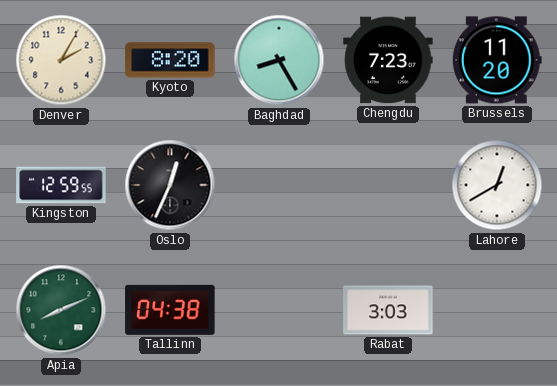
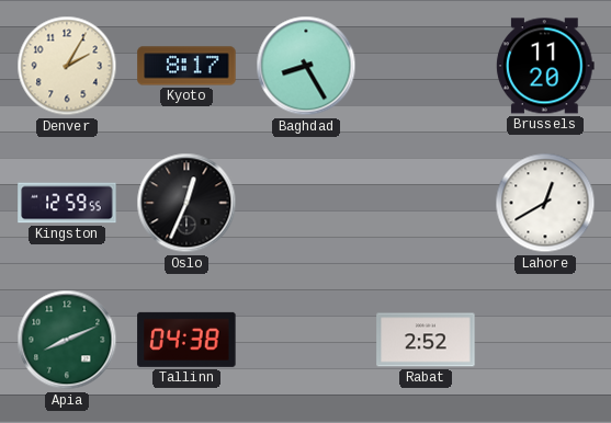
Kyoto: 8:20 -> 8:17 (186, 66)
Chengdu: 7:23 -> none (388, 60)
Rabat: 3:03 -> 2:52 (426, 340)
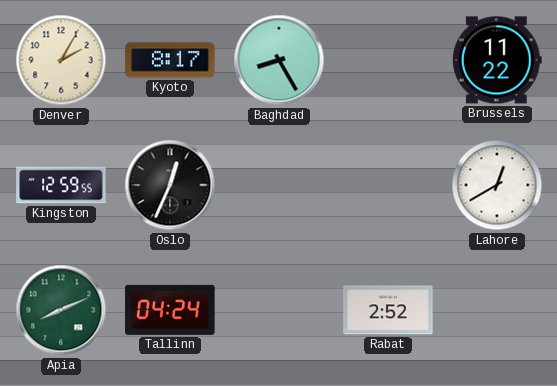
Brussels: 11:20 -> 11:22 (497, 60)
Tallinn: 04:38 -> 04:24 (170, 310)
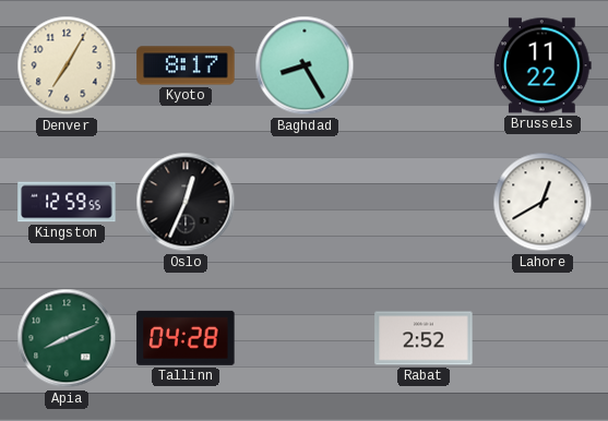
Denver: 2:05 -> 7:05 (67, 65)
Tallinn: 04:24 -> 04:28 (186, 338)
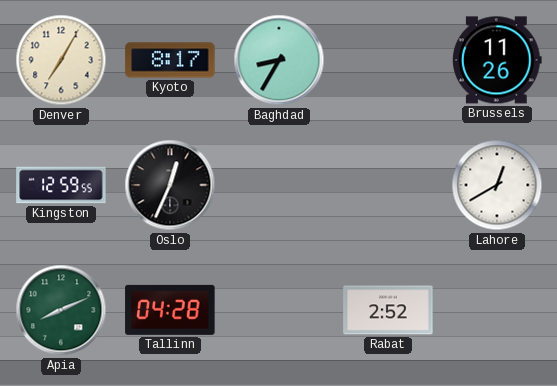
Baghdad: 8:25 -> 8:35 (279, 60)
Brussels: 11:22 -> 11:26 (497, 60)
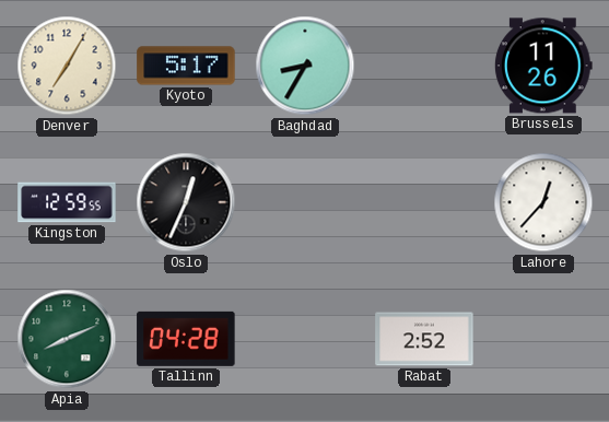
Kyoto: 8:17 -> 5:17 (186, 66)
Lahore: 12:40 -> 12:37 (543, 202)
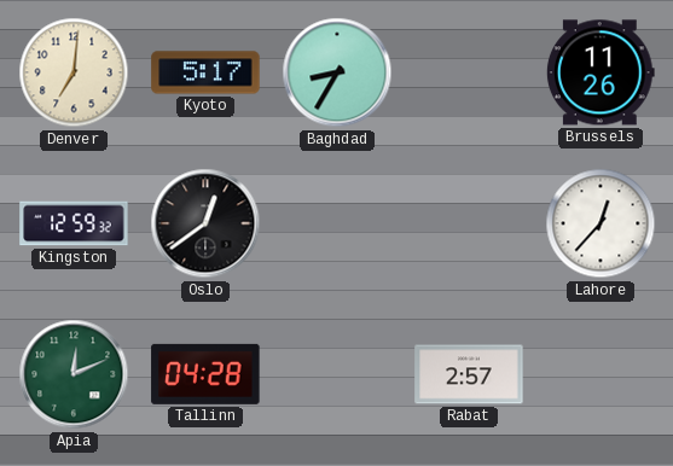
Denver: 7:05 -> 7:01 (74, 72)
Kingston: 12:59:55 -> 12:59:32 (74, 223)
Oslo: 12:34 -> 12:39 (205, 223)
Apia: 8:11 -> 12:11 (74, 374)
Rabat: 2:52 -> 2:57 (469, 374)
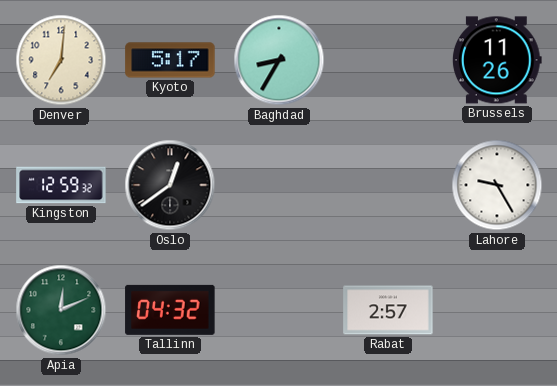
Lahore: 12:37 -> 9:25 (497, 185)
Tallinn: 04:28 -> 04:32 (170, 310)
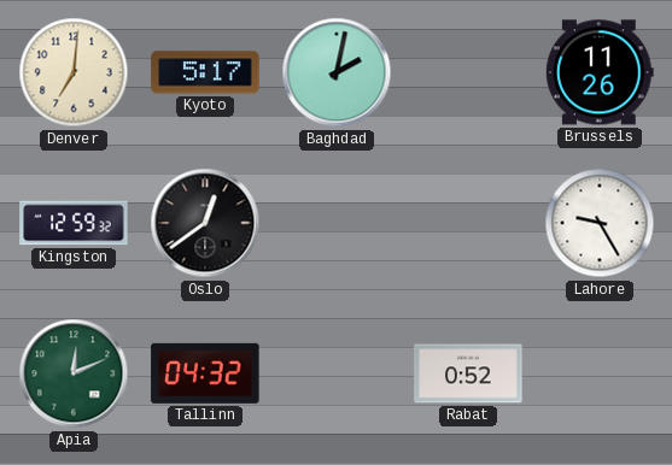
Baghdad: 8:35 -> 2:02 (337, 72)
Rabat: 2:57 -> 0:52 (468, 373)
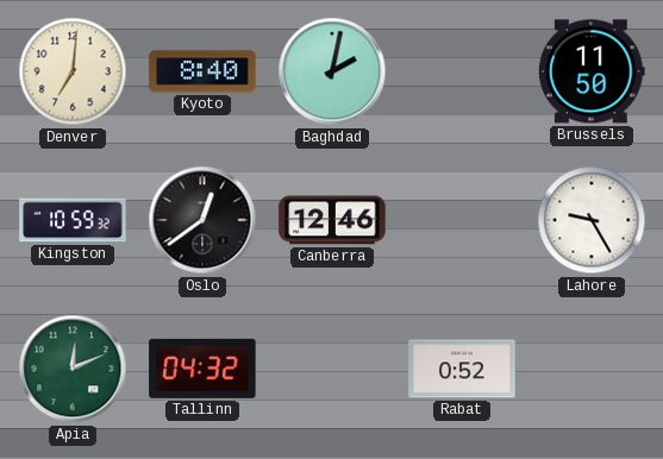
Kyoto: 5:17 -> 8:40 (202, 71)
Brussels: 11:26 -> 11:50 (592, 71)
Kingston: 12:59 -> 10:59 (73, 220)
Canberra: none -> 12:46 (332, 220)
